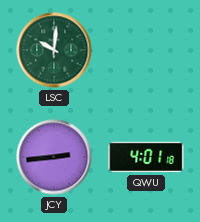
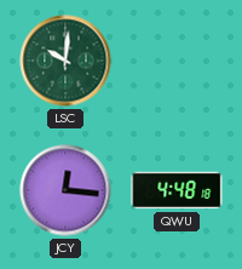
JCY: 2:44 -> 12:16 (65, 190)
QWU: 4:01 -> 4:48 (177, 190)
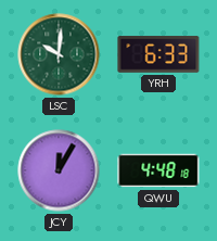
YRH: none -> 6:33 (158, 54)
JCY: 12:16 -> 12:05 (59, 170)
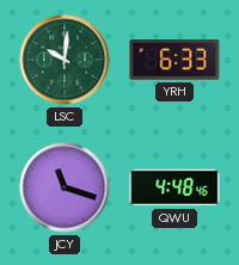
JCY: 12:05 -> 11:18 (65, 187)
QWU: 4:48:18 -> 4:48:46 (174, 187)
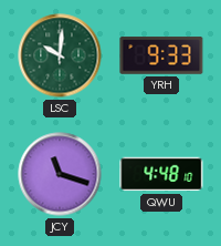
YRH: 6:33 -> 9:33 (161, 55)
QWU: 4:48:46 -> 4:48:10 (161, 174)
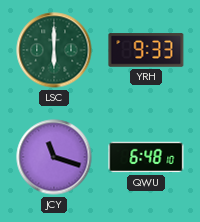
LSC: 10:01 -> 6:00 (54, 50)
QWU: 4:48 -> 6:48 (146, 157)
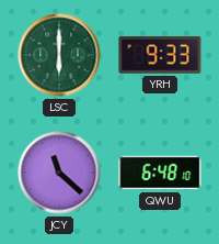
JCY: 11:18 -> 11:22 (59, 173)
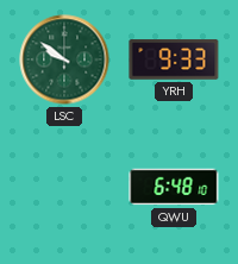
LSC: 6:00 -> 9:51 (64, 59)
JCY: 11:22 -> none (59, 173)
